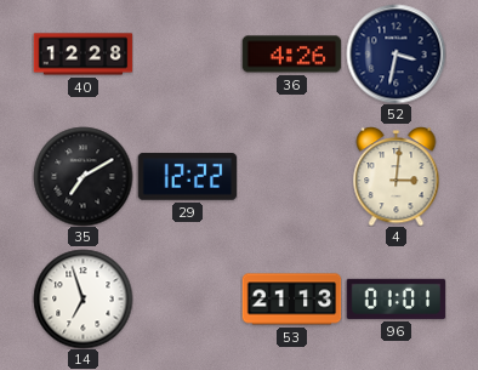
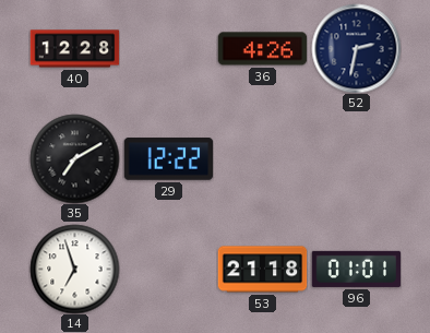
52: 3:32 -> 2:32 (356, 48)
4: 3:01 -> none (397, 177)
53: 21:13 -> 21:18 (262, 270)
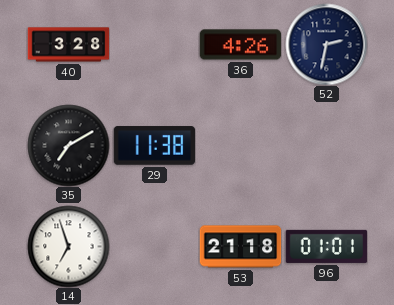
40: 12:28 -> 3:28 (68, 45)
29: 12:22 -> 11:38 (154, 146)
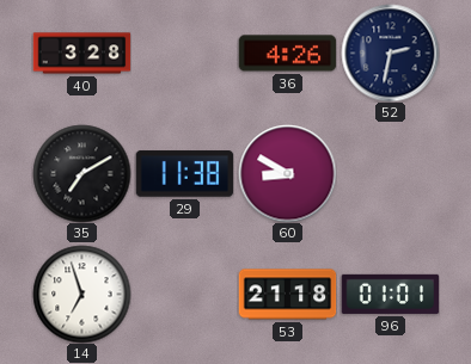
60: none -> 8:50 (287, 173)
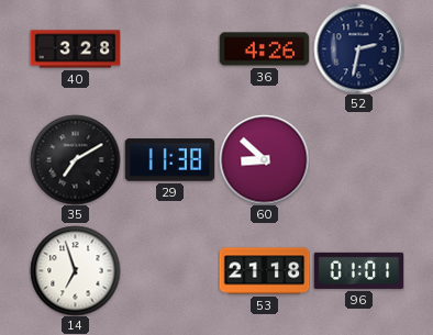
60: 8:50 -> 8:52 (264, 159)
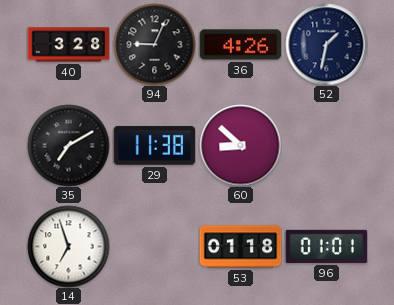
94: none -> 9:04 (154, 44)
52: 2:32 -> 1:32 (326, 44)
53: 21:18 -> 01:18 (240, 247)
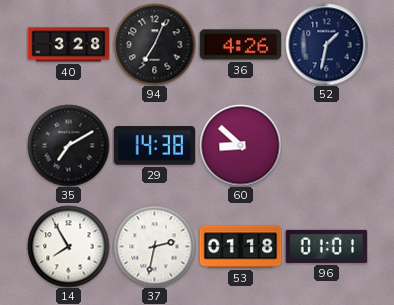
94: 9:04 -> 7:04 (154, 44)
29: 11:38 -> 14:38 (154, 146)
14: 6:57 -> 7:55 (68, 246)
37: none -> 2:32 (154, 246)
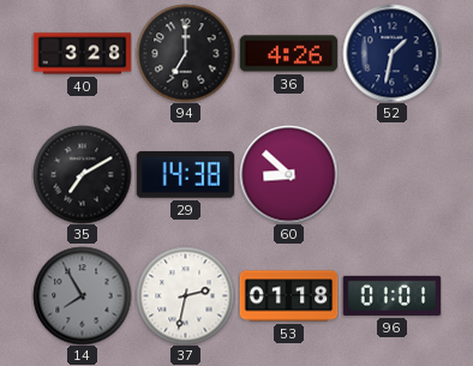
94: 7:04 -> 7:00 (185, 53)
14 dial: white -> grey (82, 295)
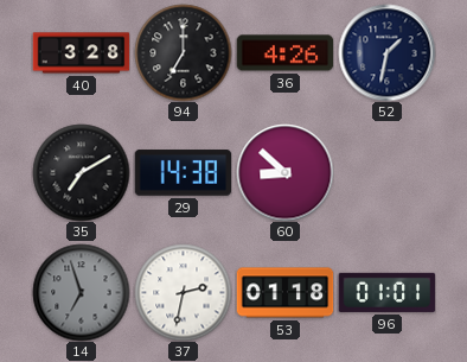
14: 7:55 -> 6:57 (81, 292)
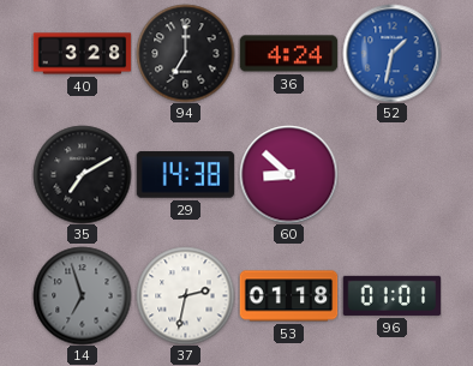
36: 4:26 -> 4:24 (288, 54)
52 dial: navy -> blue (391, 53)
